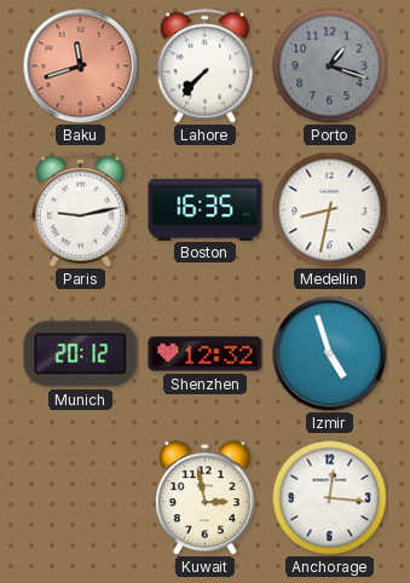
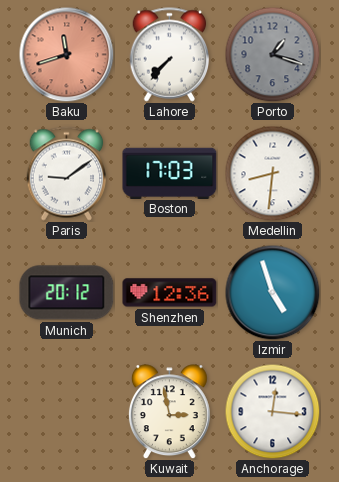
Paris: 9:13 -> 9:09 (67, 174)
Boston: 16:35 -> 17:03 (170, 173)
Medellin: 8:32 -> 8:31 (272, 173)
Shenzhen: 12:32 -> 12:36 (170, 293)
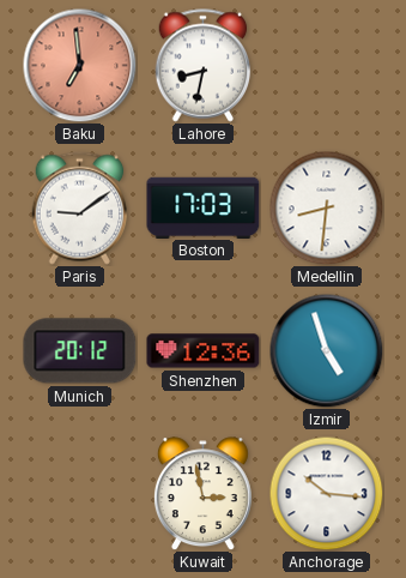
Baku: 11:42 -> 6:59 (79, 65)
Lahore: 7:37 -> 8:32 (204, 66)
Porto: 1:18 -> none (272, 54)
Anchorage: 12:16 -> 10:16 (326, 493)
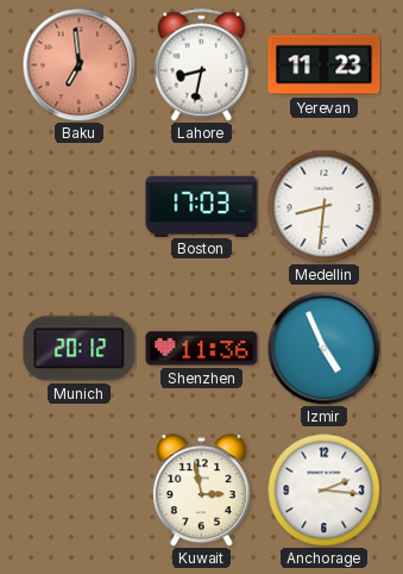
Yerevan: none -> 11:23 (325, 65)
Paris: 9:09 -> none (80, 209)
Shenzhen: 12:36 -> 11:36 (202, 349)
Izmir: 4:57 -> 4:56 (323, 348)
Anchorage: 10:16 -> 2:16 (323, 489)
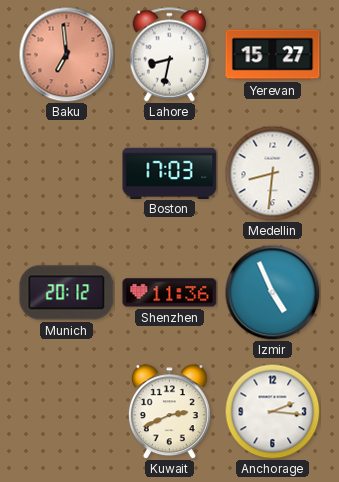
Yerevan: 11:23 -> 15:27 (273, 55)
Kuwait: 2:58 -> 2:41 (169, 412)
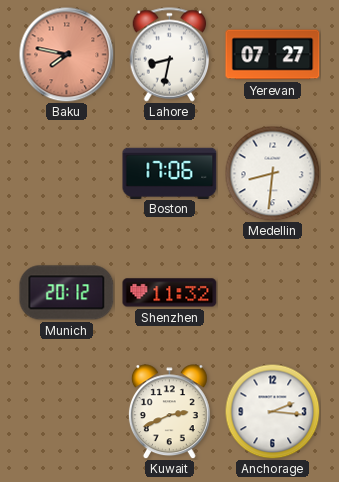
Baku: 6:59 -> 7:47 (66, 54)
Yerevan: 15:27 -> 07:27 (273, 55)
Boston: 17:03 -> 17:06 (170, 173)
Shenzhen: 11:36 -> 11:32 (170, 293)
Izmir: 4:56 -> none (272, 292)
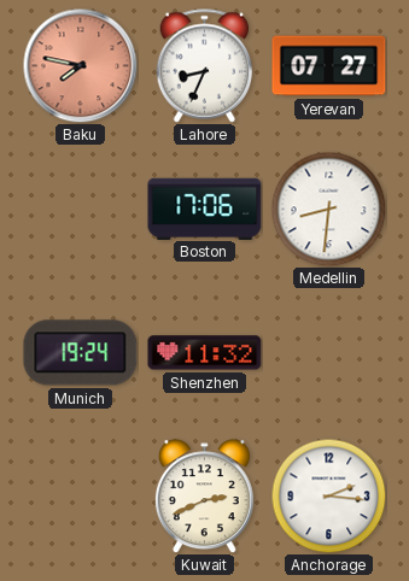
Lahore: 8:32 -> 8:34 (205, 66)
Munich: 20:12 -> 19:24 (81, 353)
